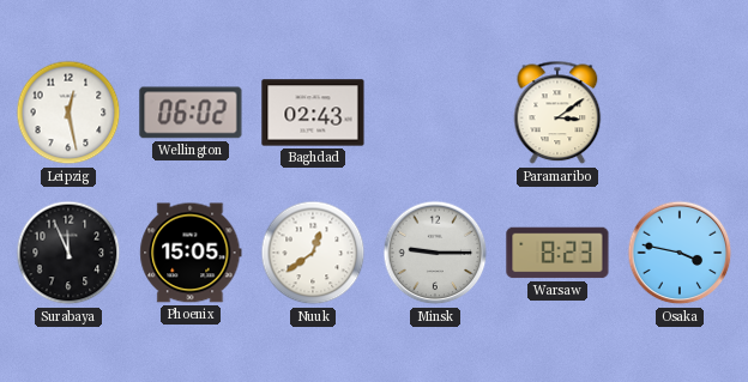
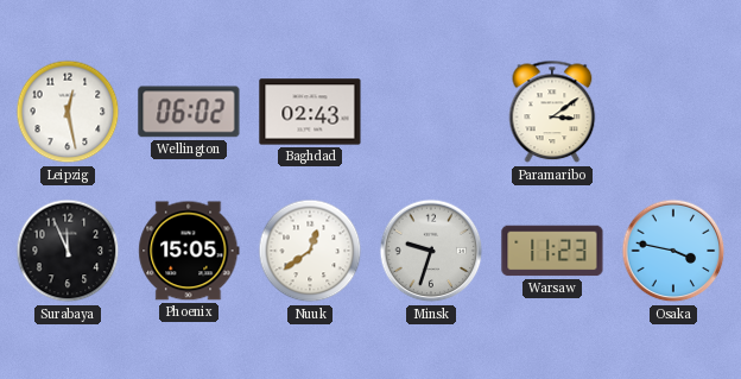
Minsk: 9:15 -> 9:33 (431, 251)
Warsaw: 8:23 -> 11:23 (552, 251)
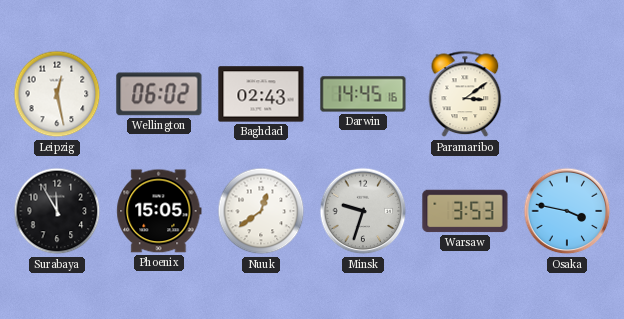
Darwin: none -> 14:45 (363, 94)
Surabaya: 11:56 -> 11:55 (57, 211)
Warsaw: 11:23 -> 3:53 (465, 211)
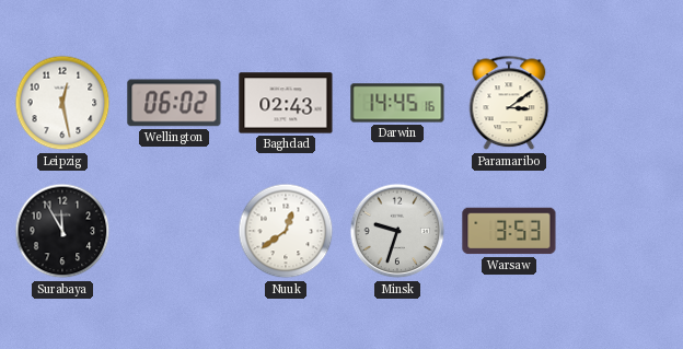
Phoenix: 15:05 -> none (159, 211)
Osaka: 3:47 -> none (567, 211)
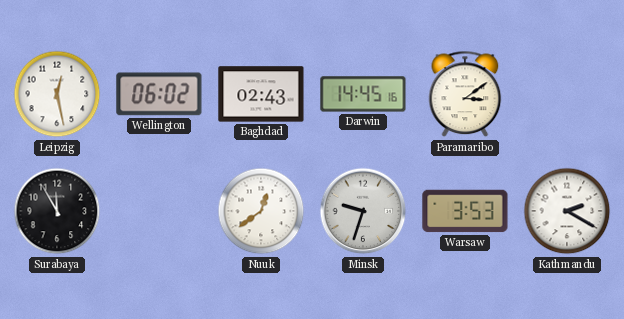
Kathmandu: none -> 2:20 (567, 211)
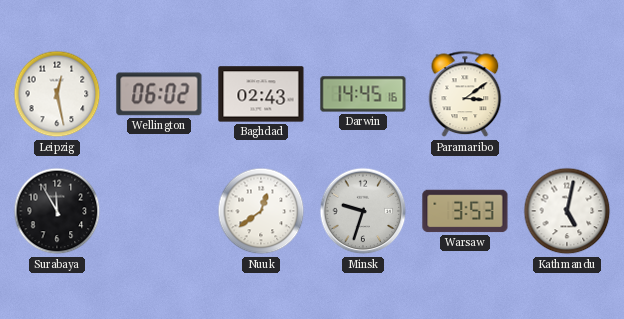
Kathmandu: 2:20 -> 5:02 (567, 211)
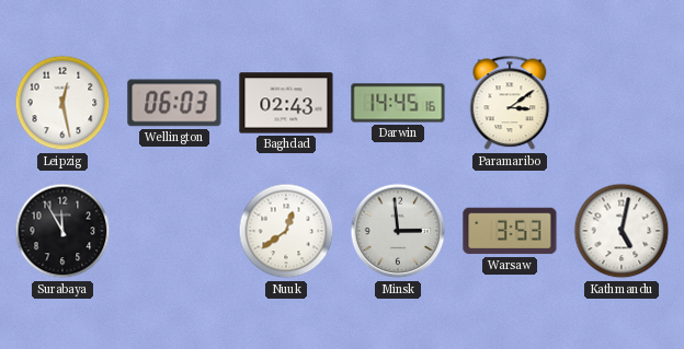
Wellington: 06:02 -> 06:03 (174, 103)
Minsk: 9:33 -> 2:59 (398, 231)
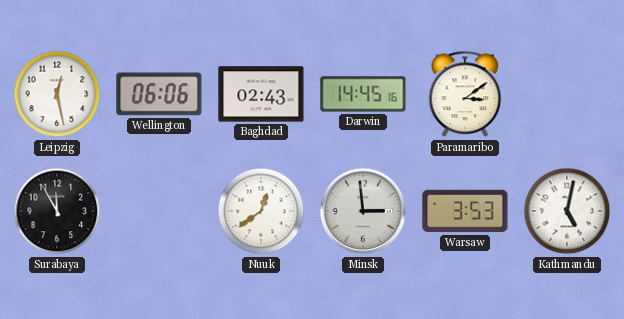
Wellington: 06:03 -> 06:06 (159, 94)
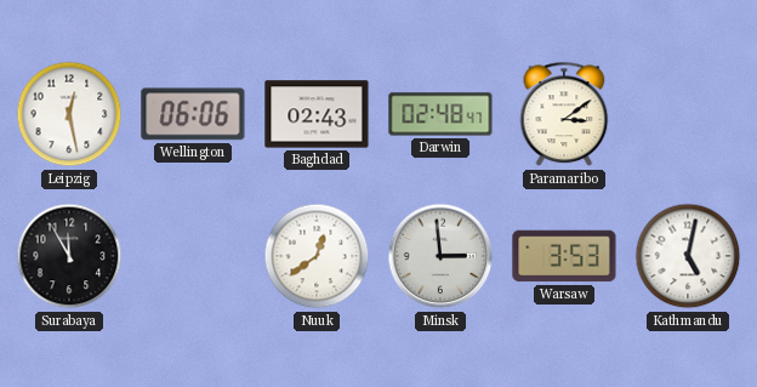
Darwin: 14:45 -> 02:48 (440, 114)
